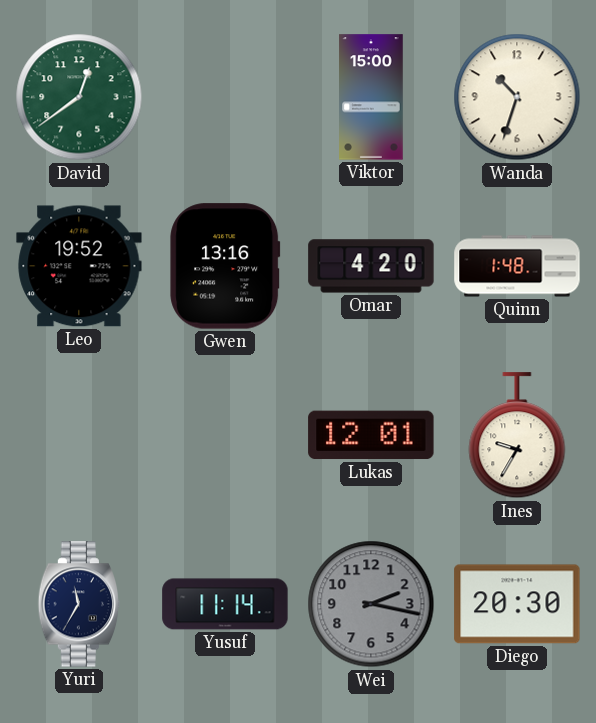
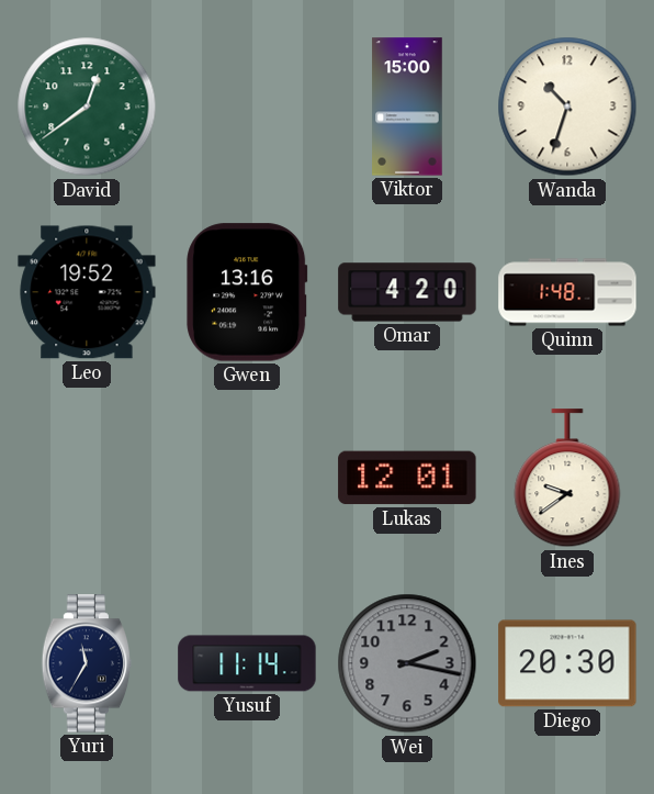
Ines: 9:35 -> 9:39 (567, 479)
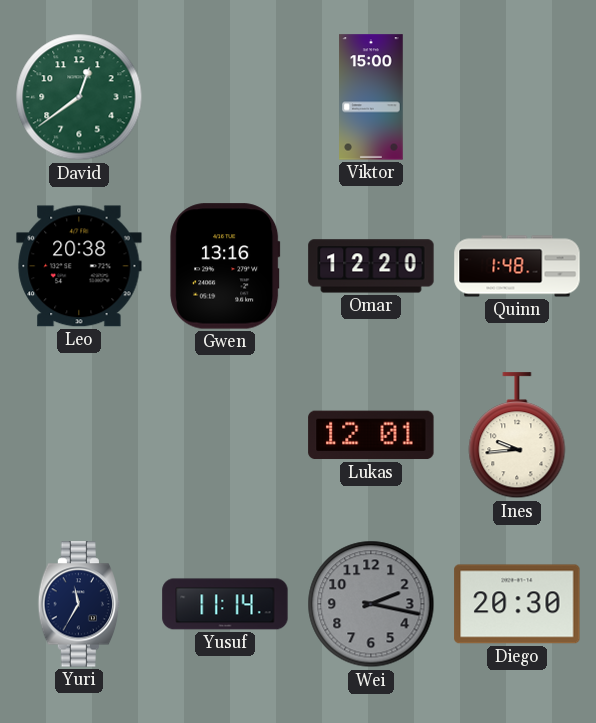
Wanda: 10:33 -> none (567, 107)
Leo: 19:52 -> 20:38 (79, 266)
Omar: 4:20 -> 12:20 (371, 266)
Ines: 9:39 -> 9:44 (517, 436)
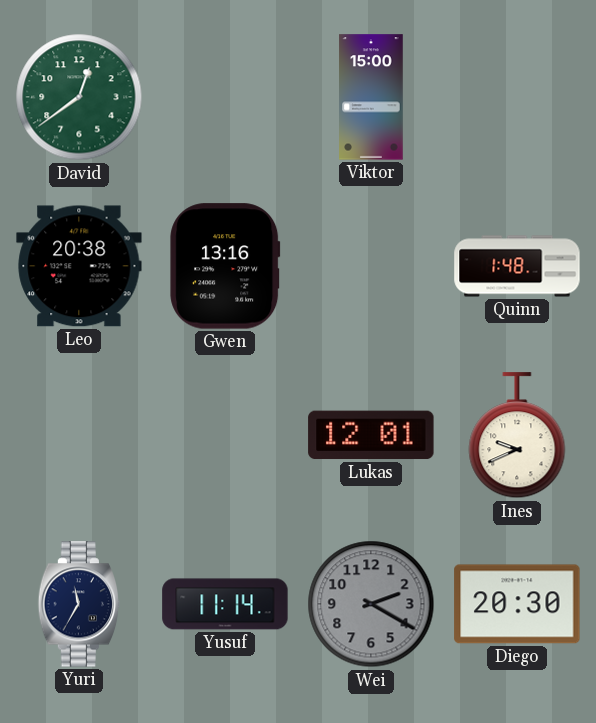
Omar: 12:20 -> none (371, 266)
Ines: 9:44 -> 9:41 (517, 436)
Wei: 2:17 -> 2:20 (371, 604)
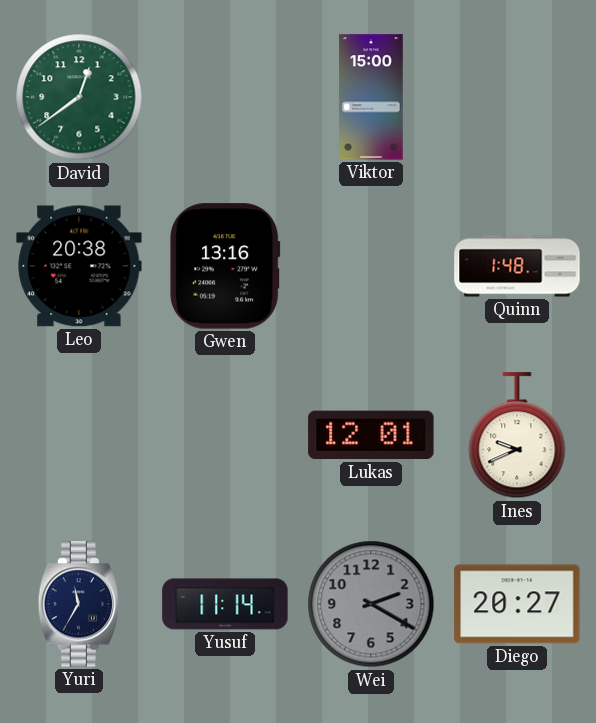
Diego: 20:30 -> 20:27 (517, 604)
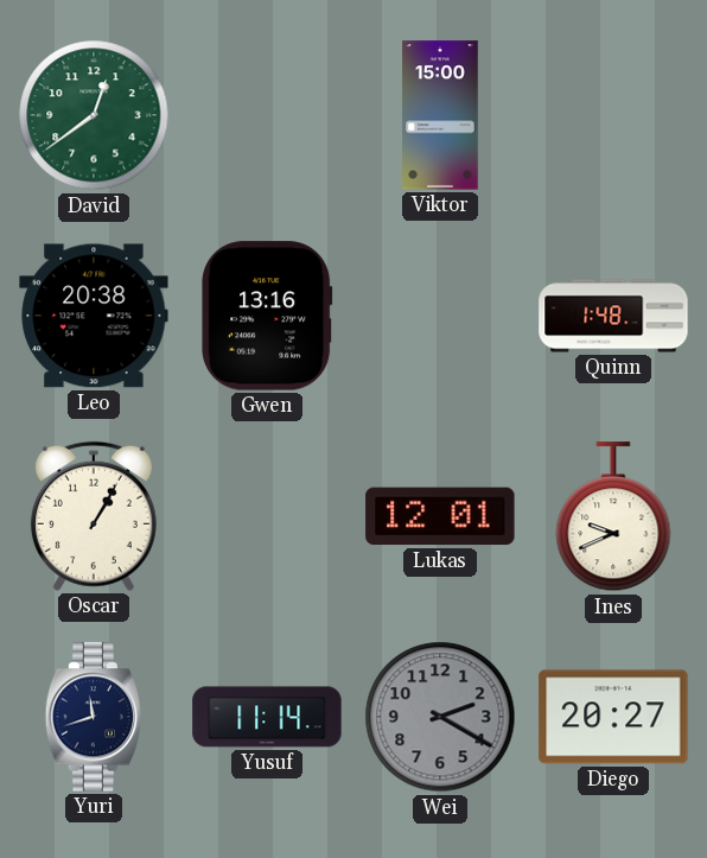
Oscar: none -> 1:05 (94, 516)
Yuri: 11:35 -> 11:42 (94, 717)
